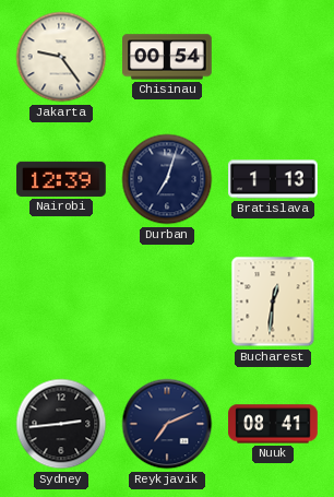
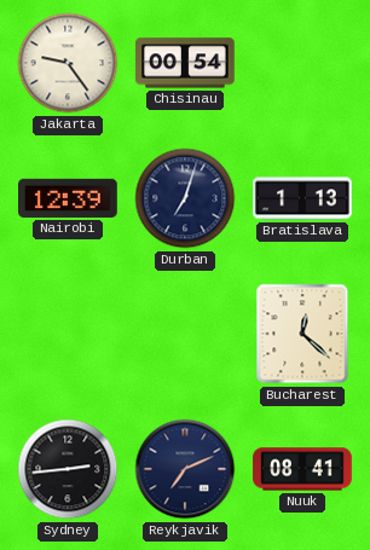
Bucharest: 12:31 -> 12:22 (302, 334)
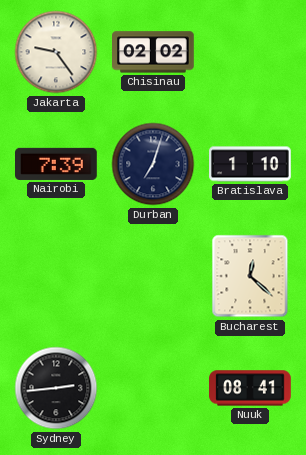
Chisinau: 00:54 -> 02:02 (154, 52)
Nairobi: 12:39 -> 7:39 (56, 164)
Bratislava: 1:13 -> 1:10 (250, 164)
Reykjavik: 7:11 -> none (185, 469)
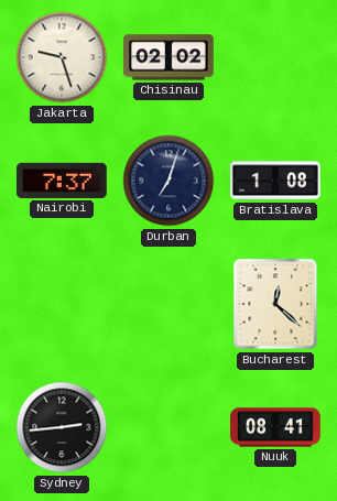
Jakarta: 9:24 -> 9:27 (62, 57)
Nairobi: 7:39 -> 7:37 (62, 181)
Bratislava: 1:10 -> 1:08 (275, 181)
